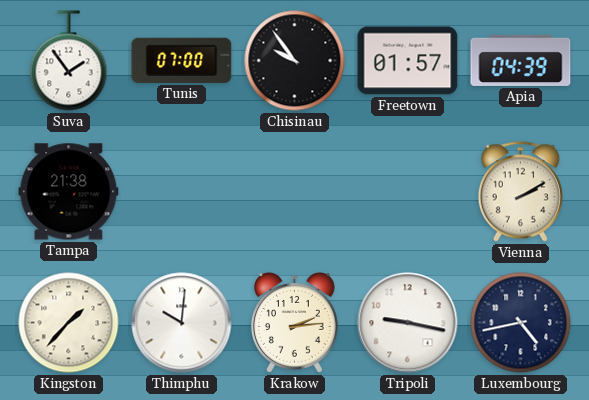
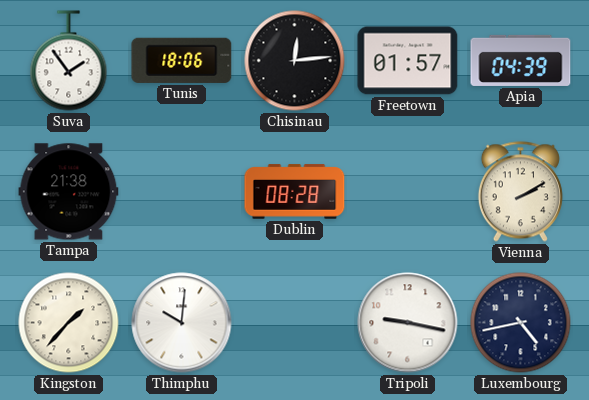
Tunis: 07:00 -> 18:06 (182, 60)
Chisinau: 9:54 -> 12:14 (295, 61)
Dublin: none -> 08:28 (295, 192)
Krakow: 2:14 -> none (294, 323)
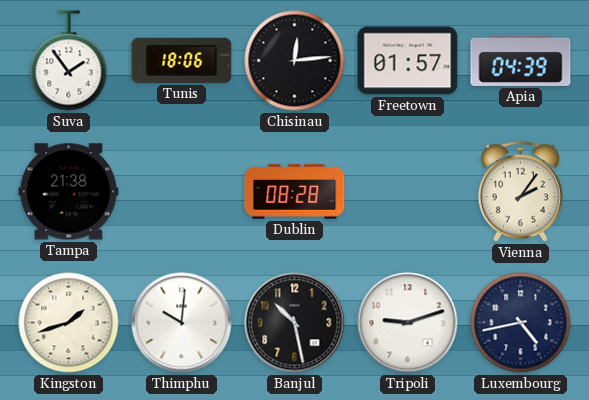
Vienna: 2:10 -> 2:06 (520, 192)
Kingston: 1:37 -> 1:42 (69, 323)
Banjul: none -> 10:28 (295, 323)
Tripoli: 9:17 -> 9:12 (408, 323)
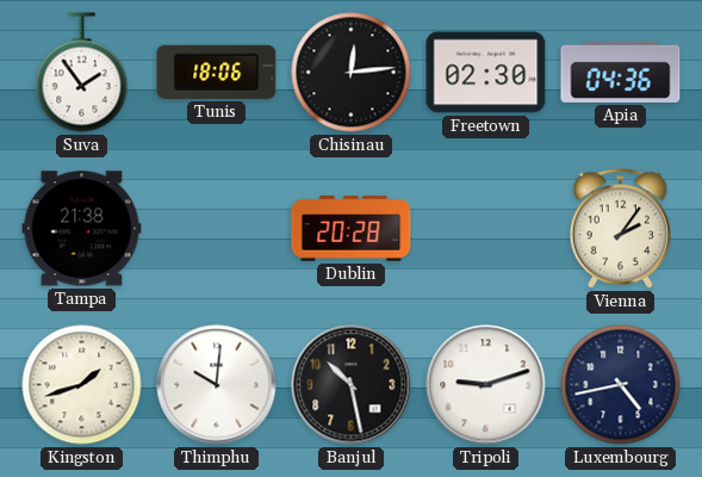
Freetown: 01:57 -> 02:30 (486, 73)
Apia: 04:39 -> 04:36 (621, 72)
Dublin: 08:28 -> 20:28 (352, 229)
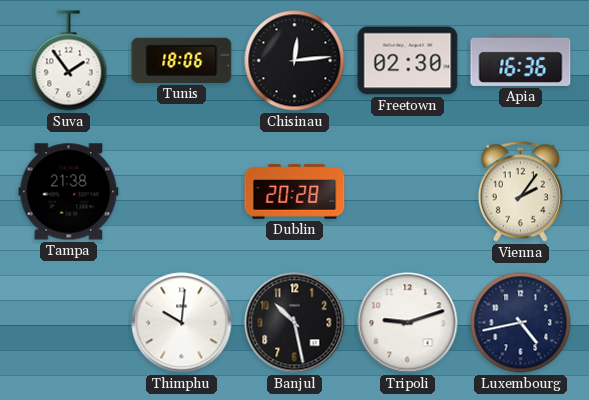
Apia: 04:36 -> 16:36 (521, 60)
Kingston: 1:42 -> none (82, 385)
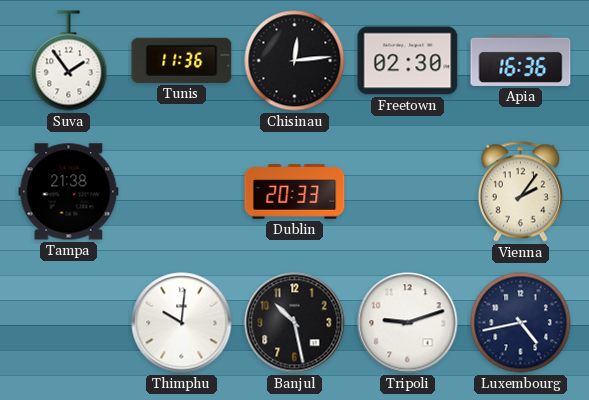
Tunis: 18:06 -> 11:36 (182, 60)
Dublin: 20:28 -> 20:33 (295, 192)
